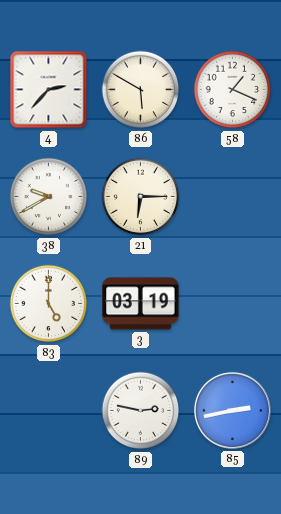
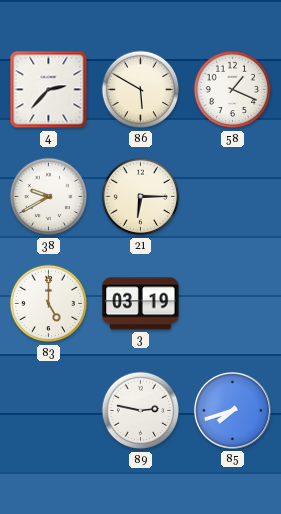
85: 2:43 -> 7:42 (232, 410)
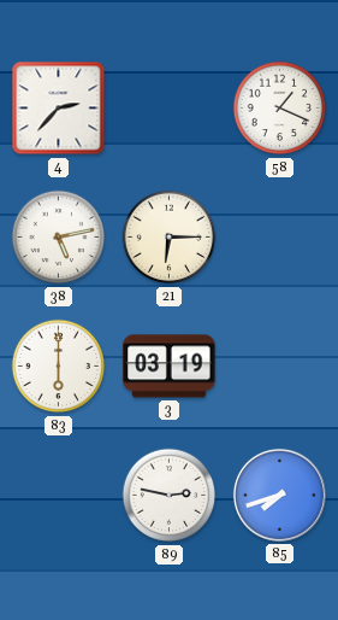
86: 5:50 -> none (141, 90)
38: 9:40 -> 5:13 (59, 238)
83: 5:00 -> 6:00 (59, 367)
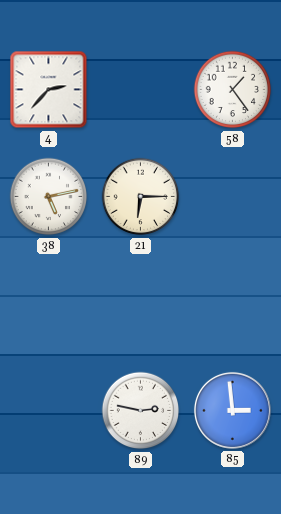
58: 1:19 -> 1:24 (233, 90)
83: 6:00 -> none (59, 367)
3: 03:19 -> none (170, 367)
85: 7:42 -> 2:59 (232, 410)
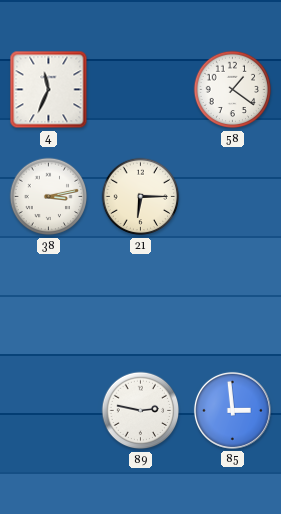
4: 2:37 -> 11:34 (49, 90)
58: 1:24 -> 1:21 (233, 90)
38: 5:13 -> 3:13 (49, 197)
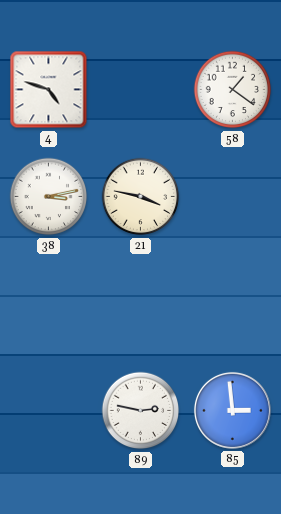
4: 11:34 -> 4:48 (49, 90)
21: 6:15 -> 3:47 (141, 197)
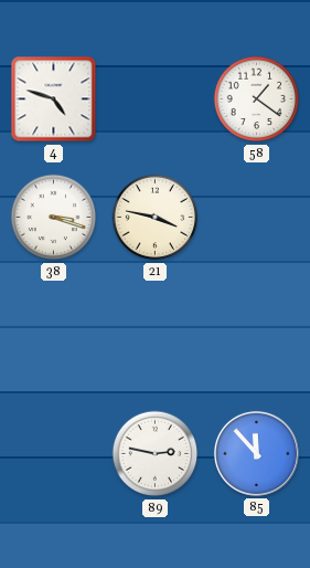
38: 3:13 -> 3:18 (54, 218)
85: 2:59 -> 11:53 (256, 453)
